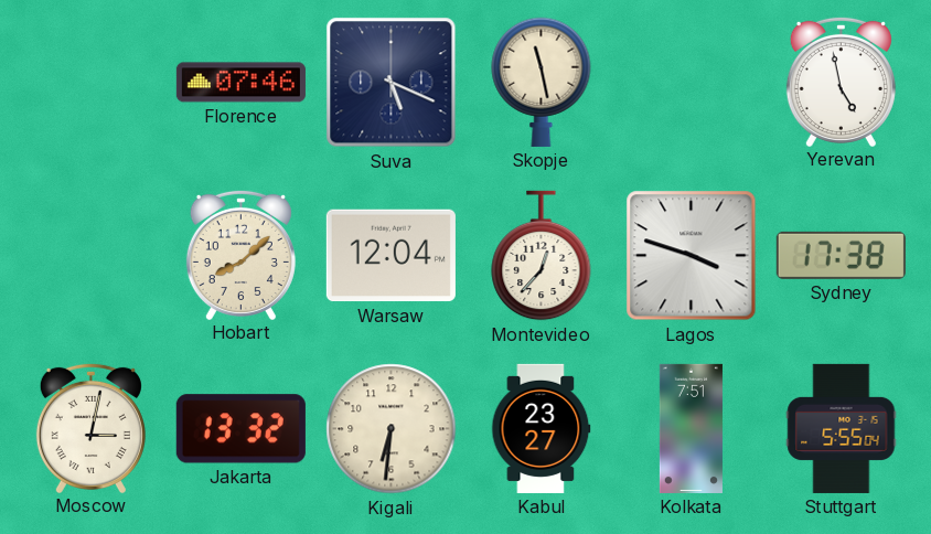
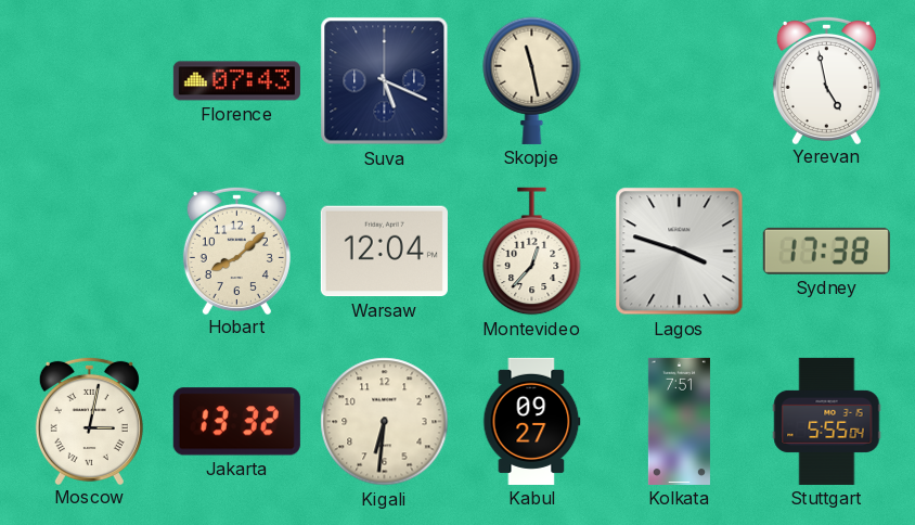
Florence: 07:46 -> 07:43 (236, 81)
Kabul: 23:27 -> 09:27 (532, 421)
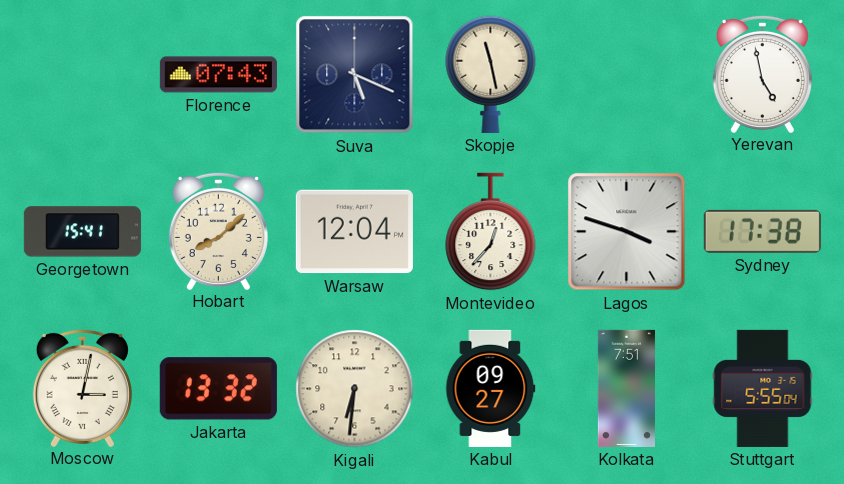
Georgetown: none -> 15:41 (82, 232)
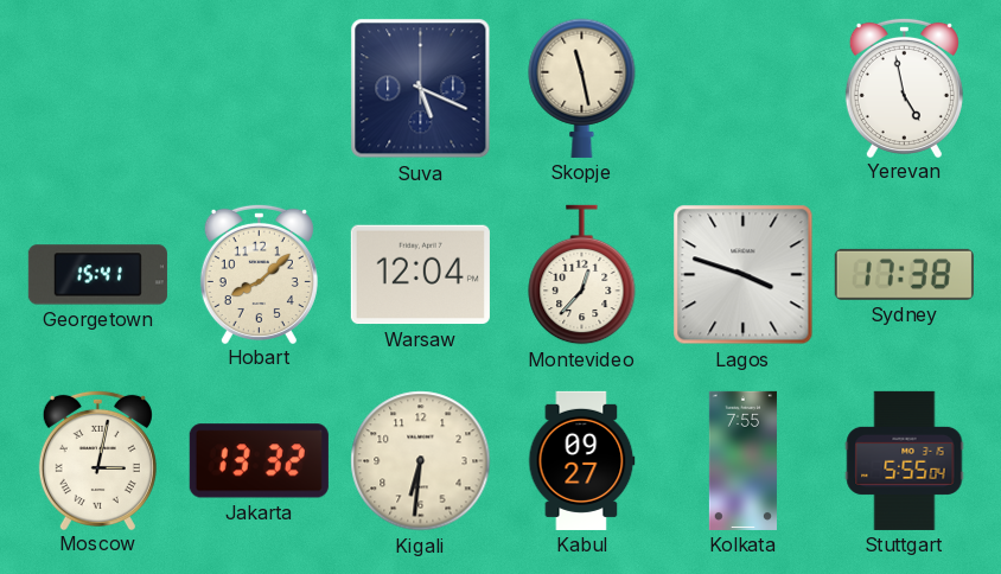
Florence: 07:43 -> none (218, 75)
Kolkata: 7:51 -> 7:55 (742, 460)
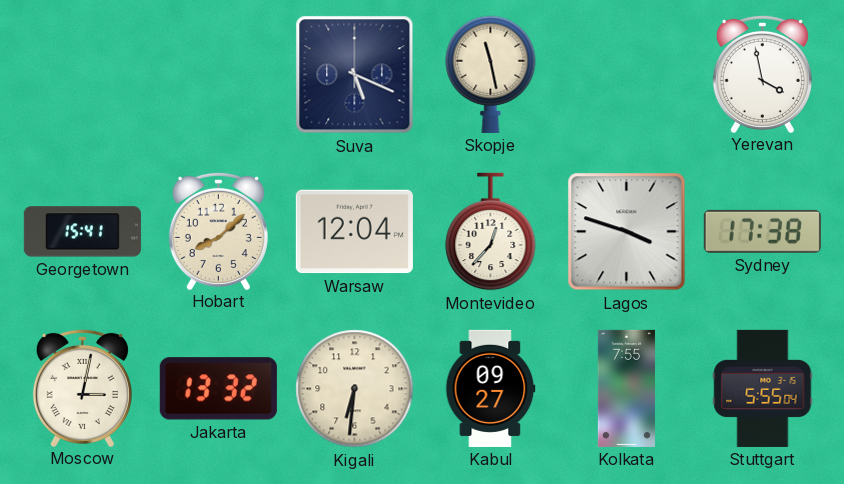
Yerevan: 4:58 -> 3:58 (762, 73)
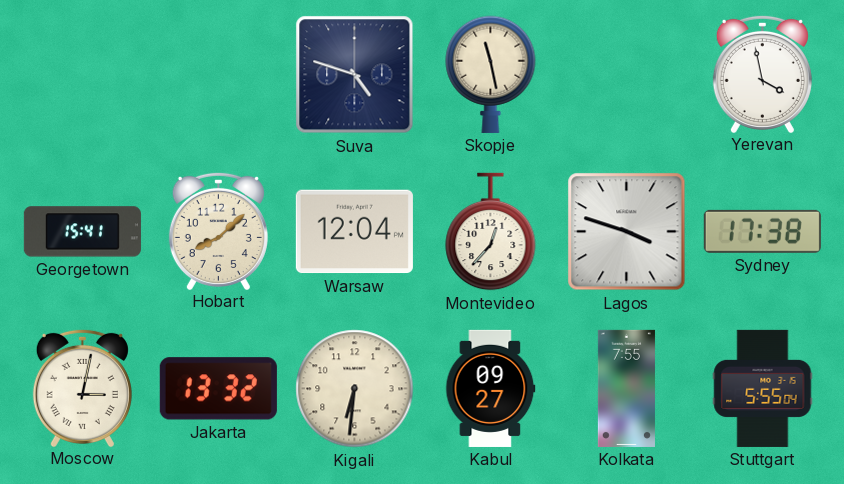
Suva: 5:19 -> 4:48 (355, 75)
